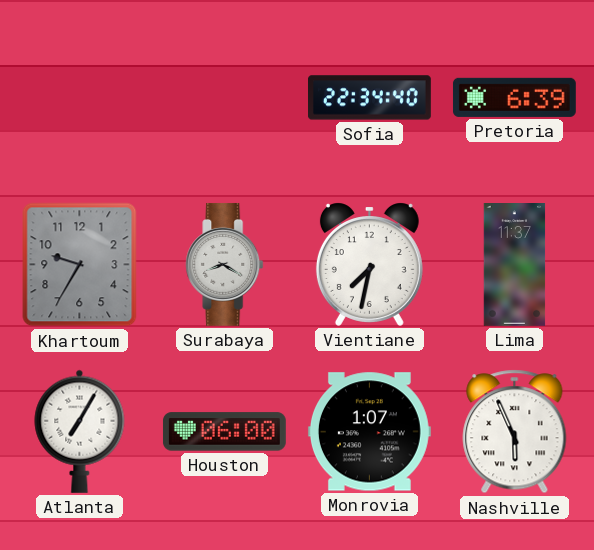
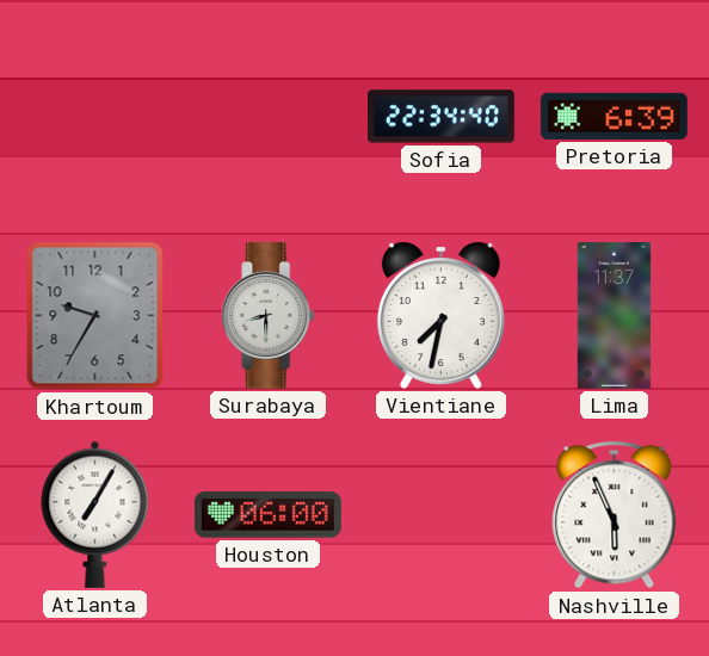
Surabaya: 8:20 -> 8:30 (269, 315)
Monrovia: 1:07 -> none (369, 432)
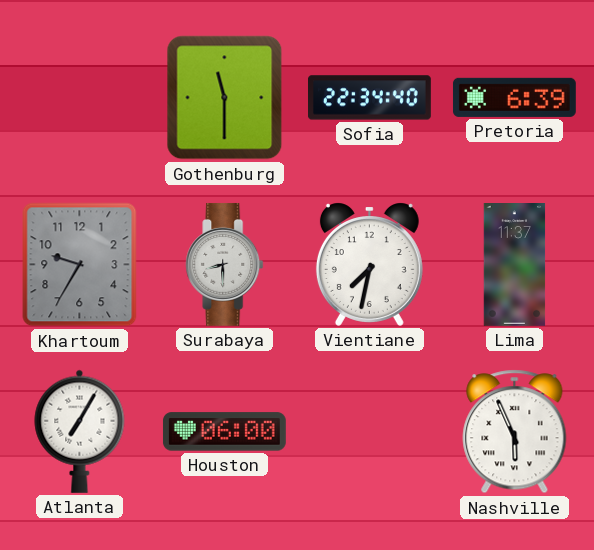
Gothenburg: none -> 11:30 (225, 98)
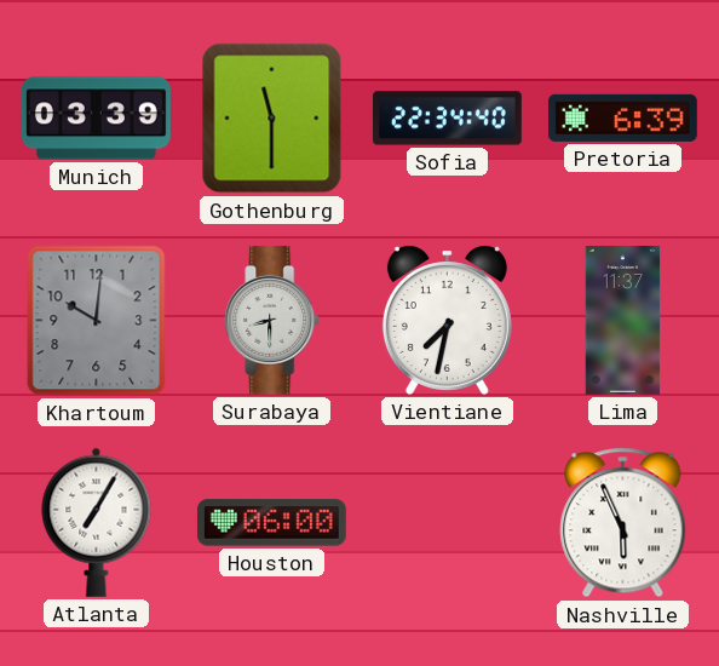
Munich: none -> 03:39 (96, 119)
Khartoum: 9:35 -> 10:01 (97, 321)
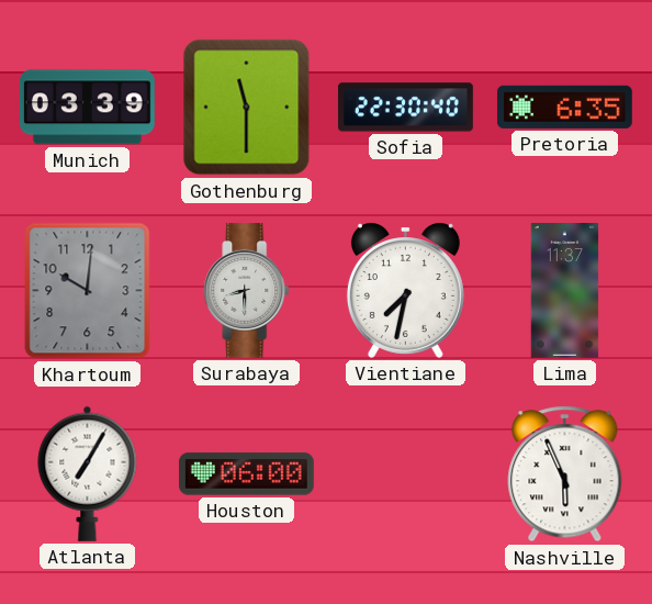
Sofia: 22:34 -> 22:30 (406, 108)
Pretoria: 6:39 -> 6:35 (564, 107)
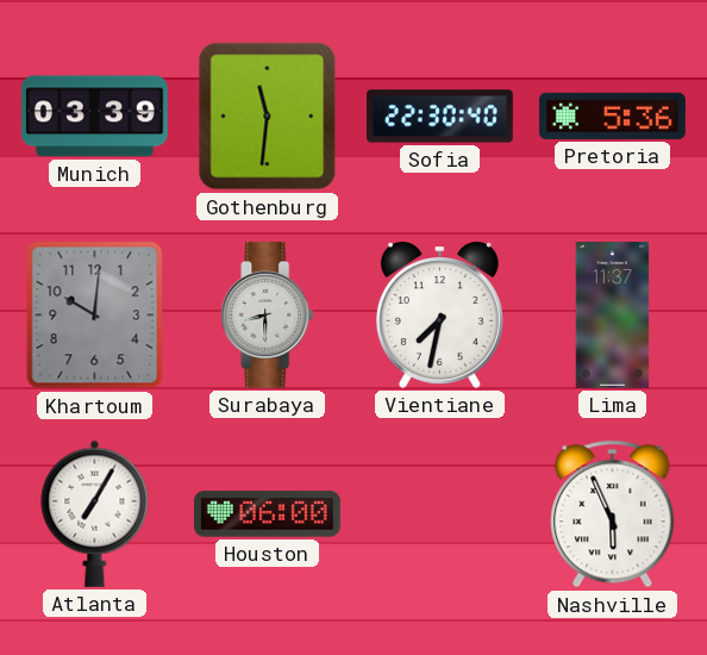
Gothenburg: 11:30 -> 11:31 (268, 117)
Pretoria: 6:35 -> 5:36 (612, 116)
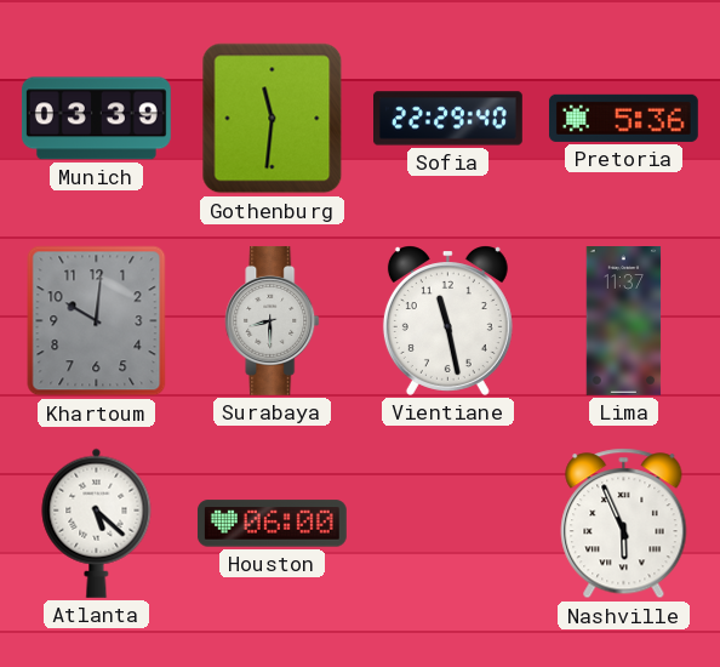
Sofia: 22:30 -> 22:29 (448, 119)
Vientiane: 7:32 -> 11:28 (447, 320)
Atlanta: 7:05 -> 5:22 (97, 523)
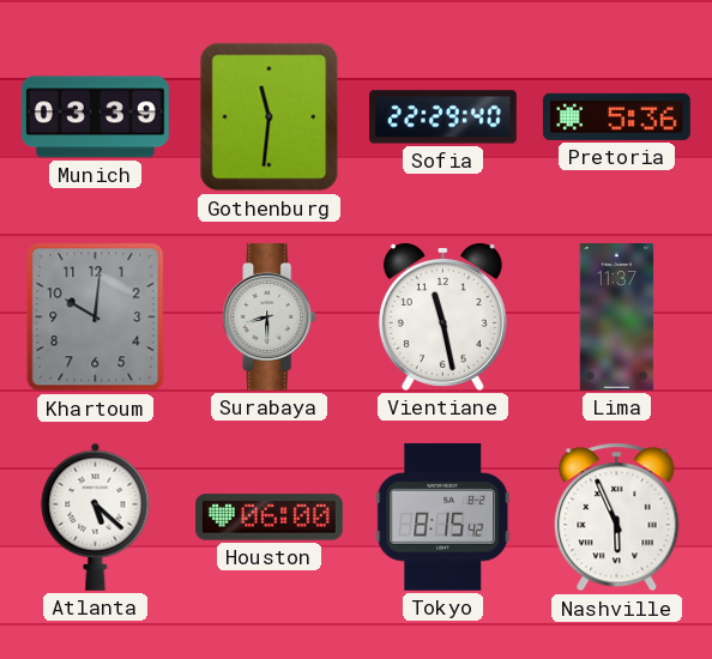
Tokyo: none -> 8:15 (442, 516)
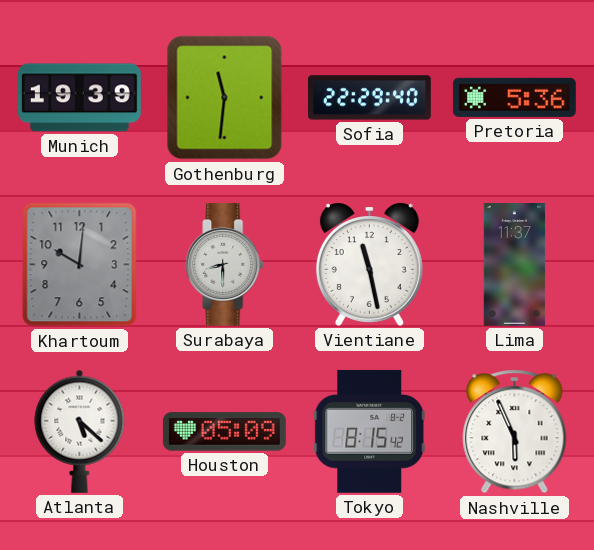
Munich: 03:39 -> 19:39 (79, 98)
Houston: 06:00 -> 05:09 (224, 432)
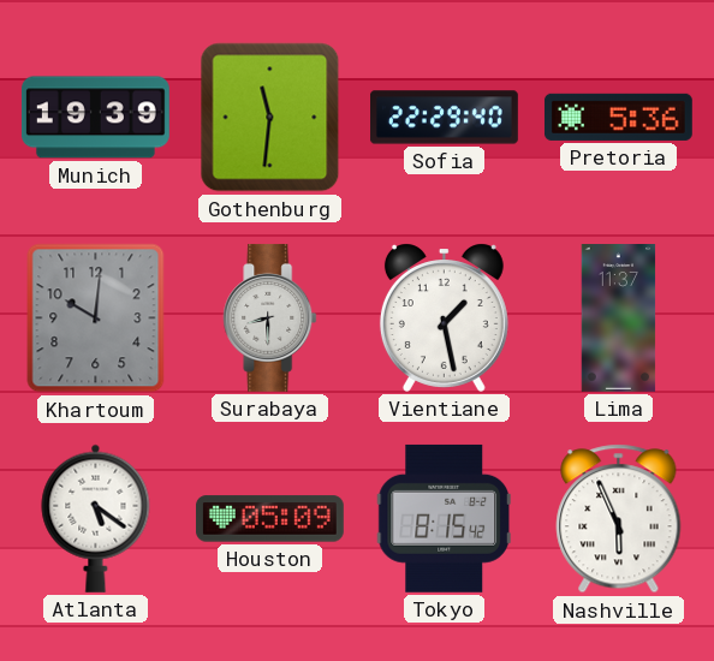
Vientiane: 11:28 -> 1:28 (444, 317)
Atlanta: 5:22 -> 5:21 (96, 518)
